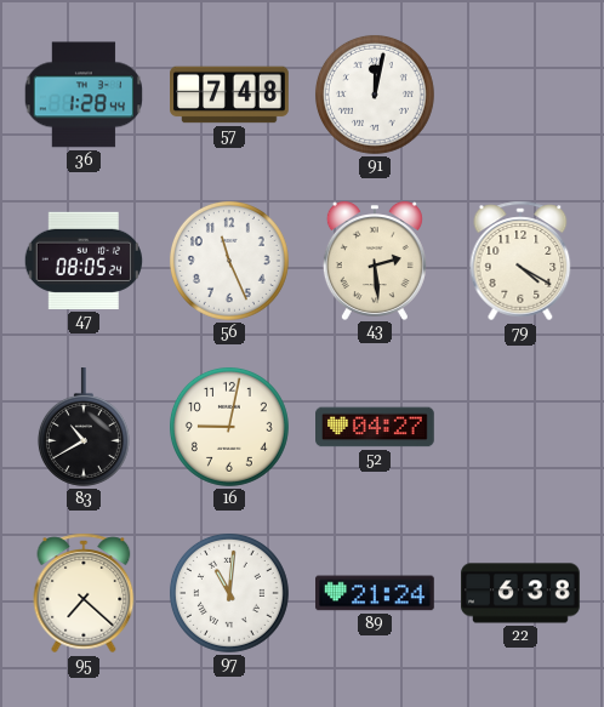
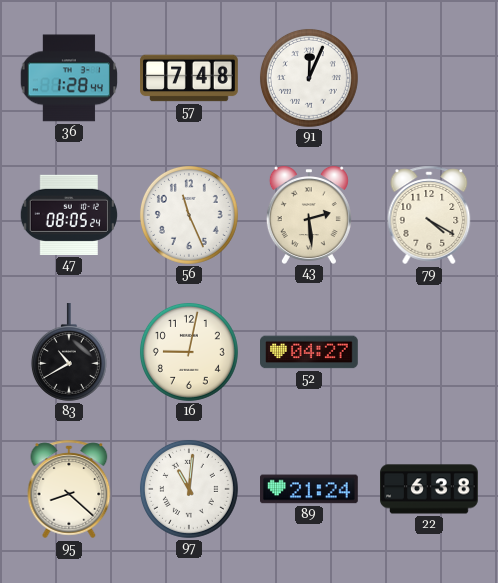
91: 12:02 -> 12:04 (309, 78)
95: 7:22 -> 8:22 (69, 489)
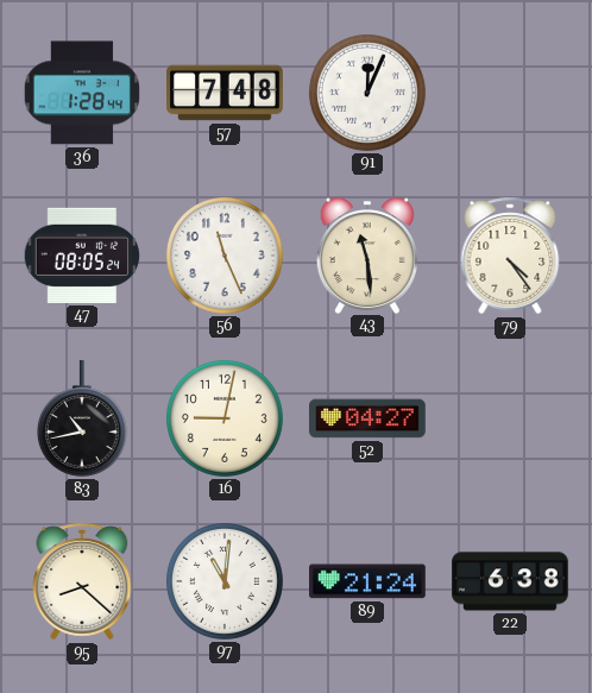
43: 2:29 -> 11:29 (367, 256)
79: 4:20 -> 4:24 (510, 256)
83: 10:40 -> 10:43 (82, 420)
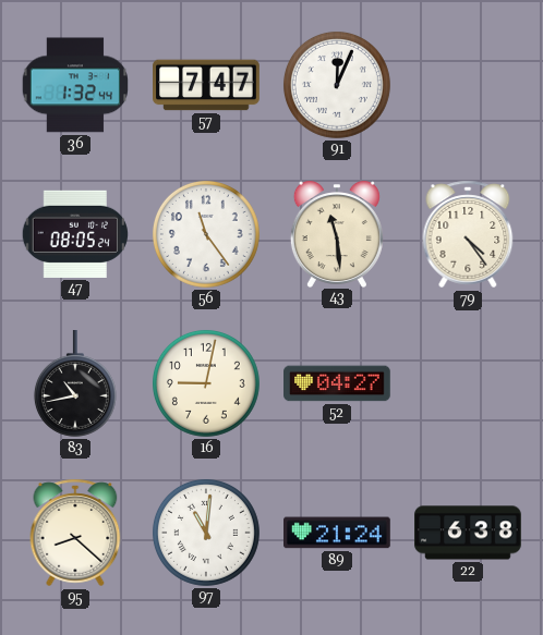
36: 1:28 -> 1:32 (74, 85)
57: 7:48 -> 7:47 (206, 85)
56: 11:26 -> 11:24 (206, 234)
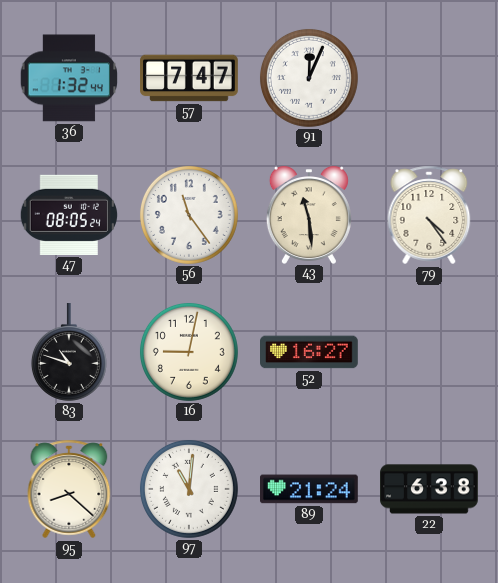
83: 10:43 -> 10:48 (69, 353)
52: 04:27 -> 16:27 (309, 352)
